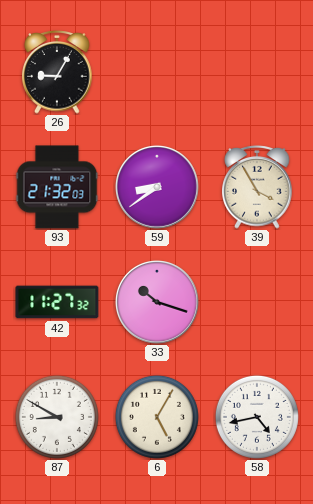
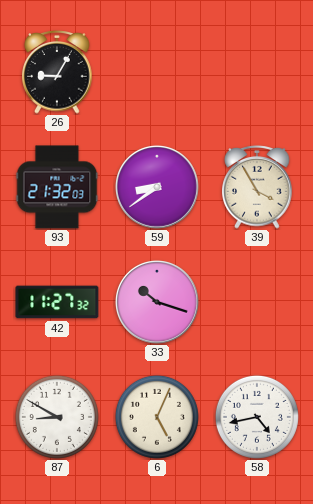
6: 5:05 -> 5:04 (157, 417)
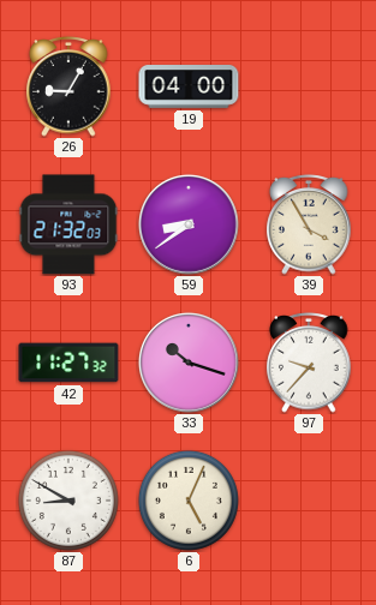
19: none -> 04:00 (189, 86)
97: none -> 9:37 (309, 363)
58: 4:43 -> none (257, 417)
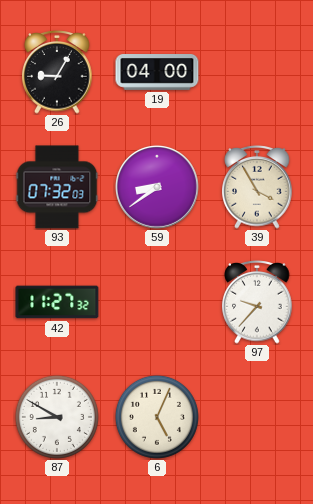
93: 21:32 -> 07:32 (57, 187)
33: 10:18 -> none (189, 363)
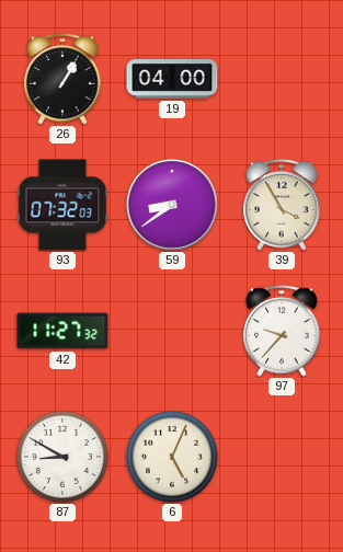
26: 9:05 -> 1:05 (62, 79)
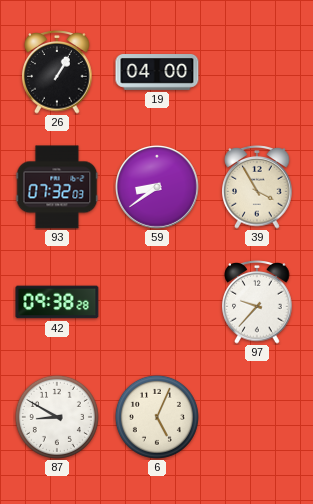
42: 11:27 -> 09:38 (57, 302)
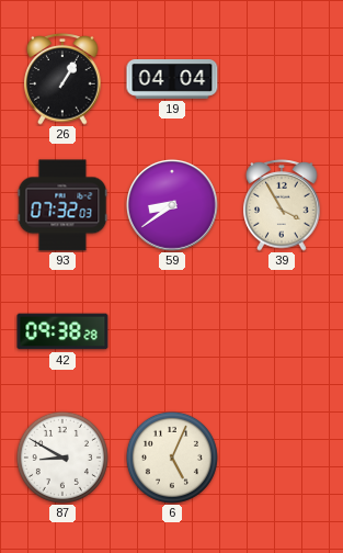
19: 04:00 -> 04:04 (172, 79)
97: 9:37 -> none (257, 302)
